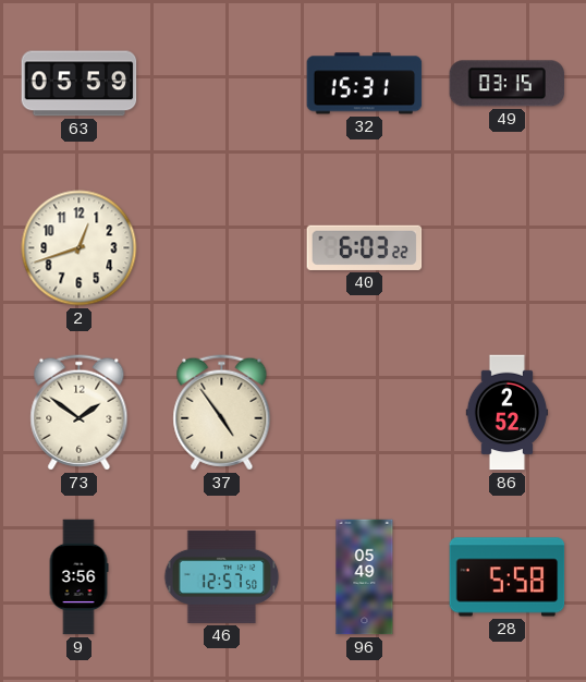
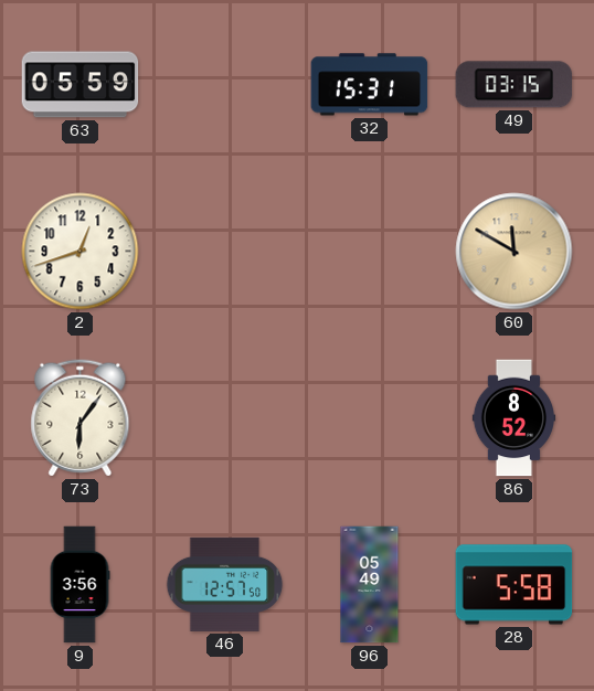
40: 6:03 -> none (365, 247)
60: none -> 11:50 (515, 252)
73: 1:51 -> 6:06 (81, 418)
37: 4:54 -> none (222, 413)
86: 2:52 -> 8:52 (515, 418)
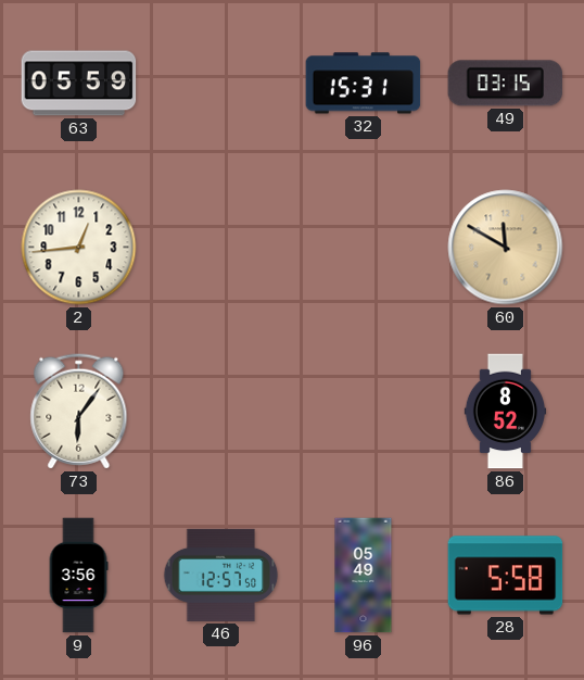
2: 12:42 -> 12:44 (79, 248)
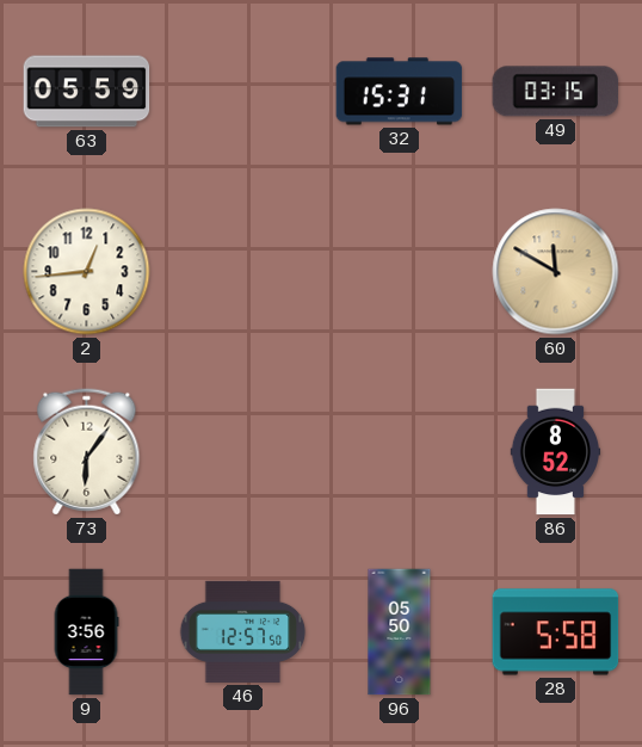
96: 05:49 -> 05:50 (400, 632)
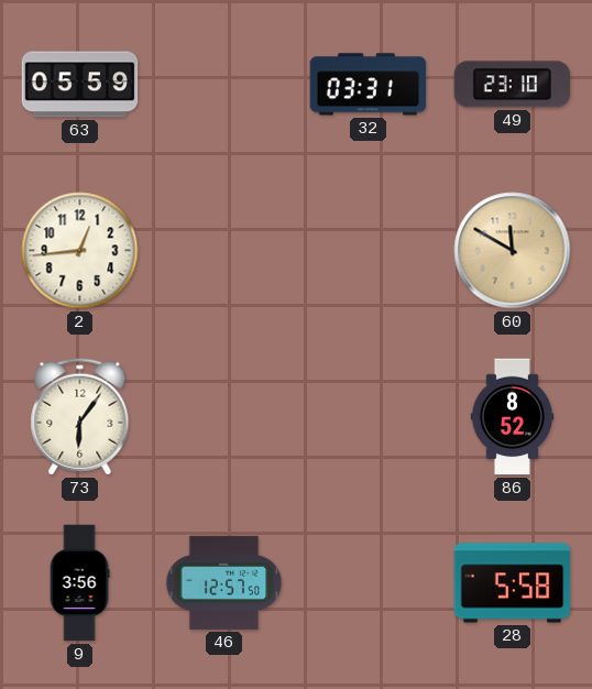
32: 15:31 -> 03:31 (369, 85)
49: 03:15 -> 23:10 (513, 85)
96: 05:50 -> none (400, 632)
